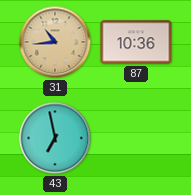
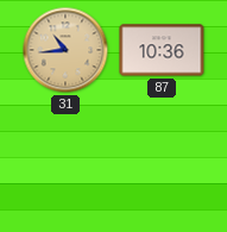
43: 6:58 -> none (55, 138)
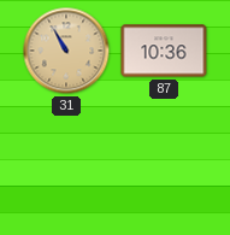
31: 10:44 -> 10:55 (66, 51)
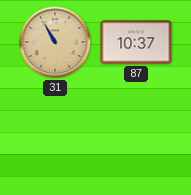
87: 10:36 -> 10:37 (136, 42)
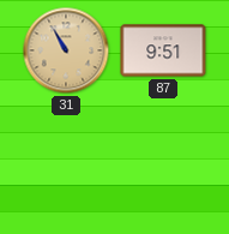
87: 10:37 -> 9:51 (163, 50)
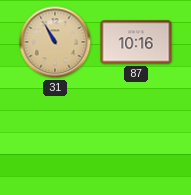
87: 9:51 -> 10:16 (136, 42)
